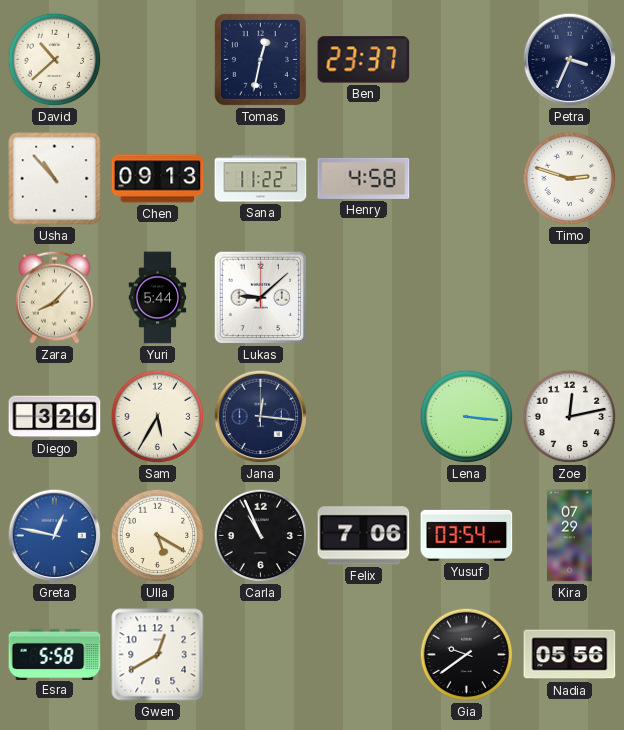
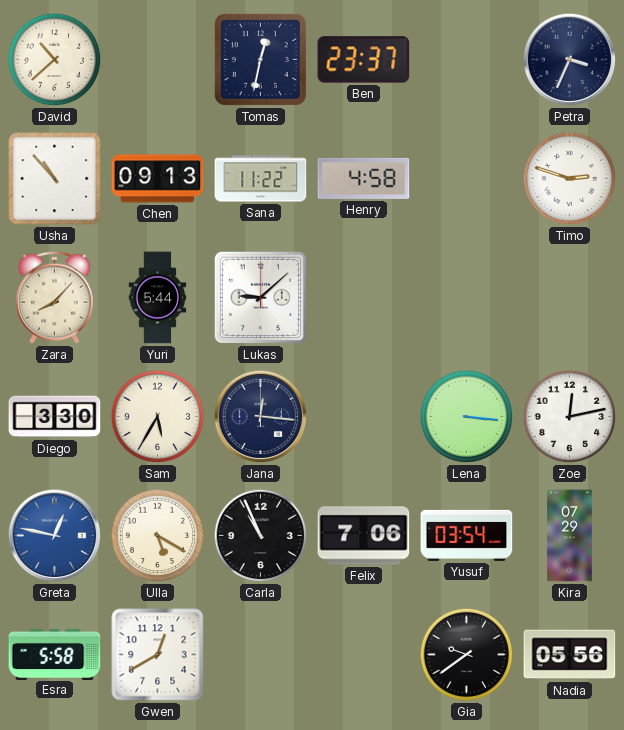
Diego: 3:26 -> 3:30 (55, 417)
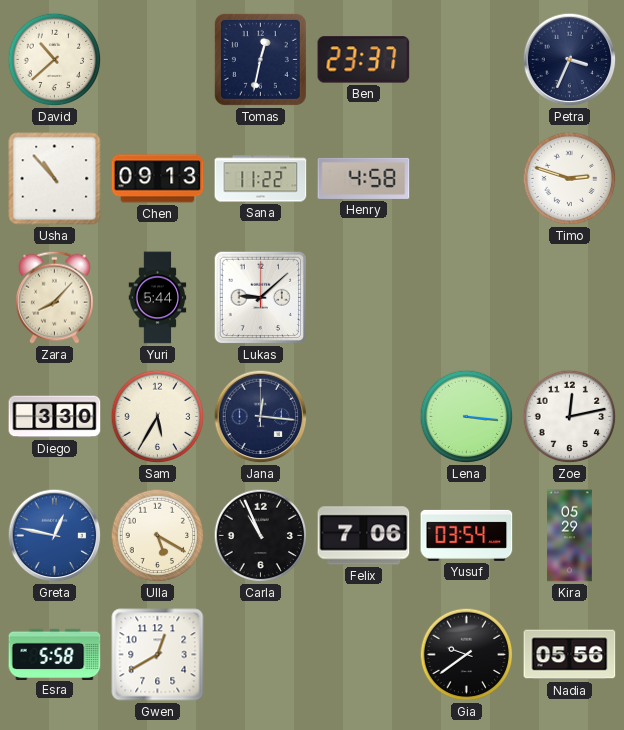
Kira: 07:29 -> 05:29 (570, 536)
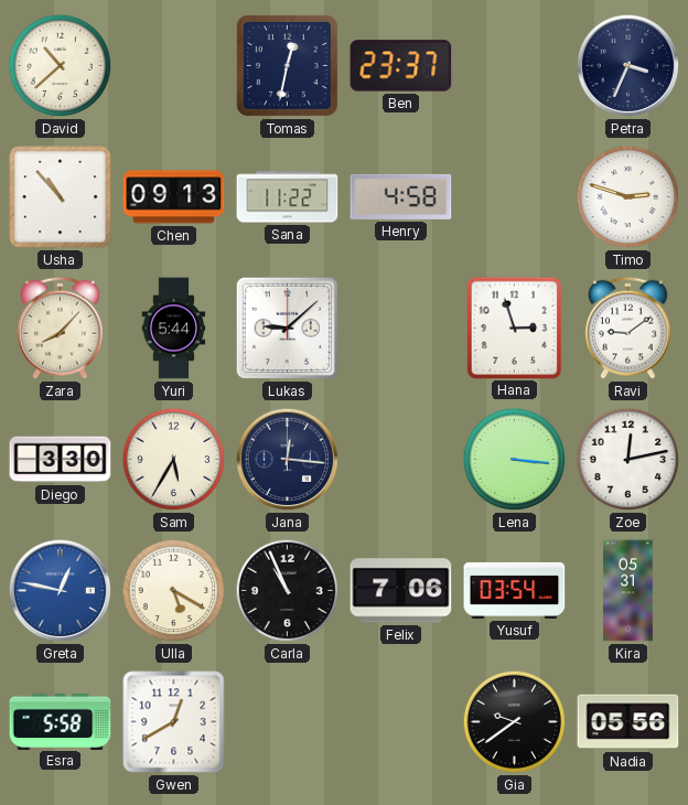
Hana: none -> 2:57 (514, 328)
Ravi: none -> 9:09 (628, 328)
Kira: 05:29 -> 05:31 (628, 591)
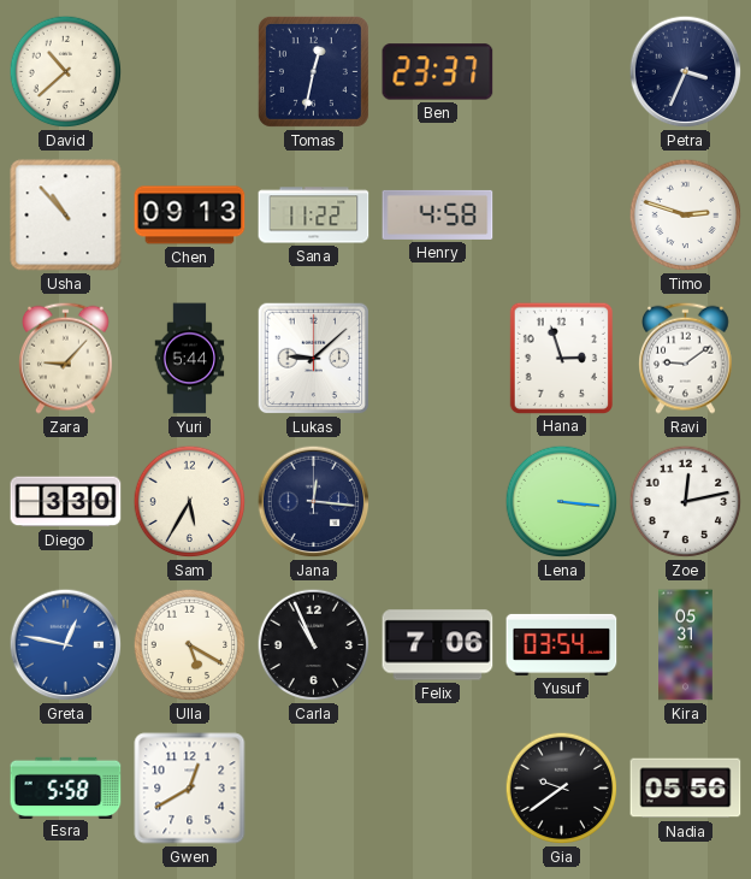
Zara: 8:07 -> 9:07 (66, 358)
